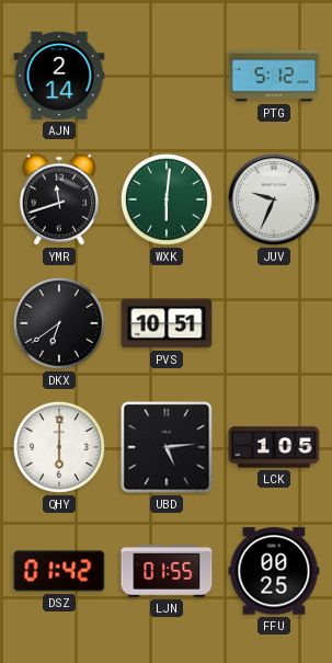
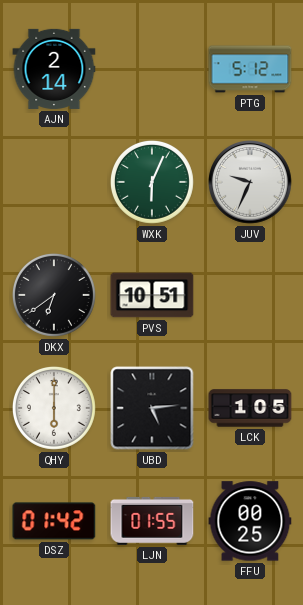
YMR: 11:42 -> none (59, 199)
WXK: 6:01 -> 6:04 (152, 182)
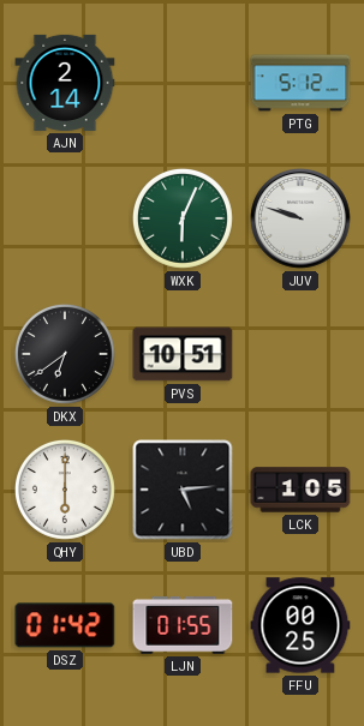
JUV: 9:34 -> 9:48 (300, 218)
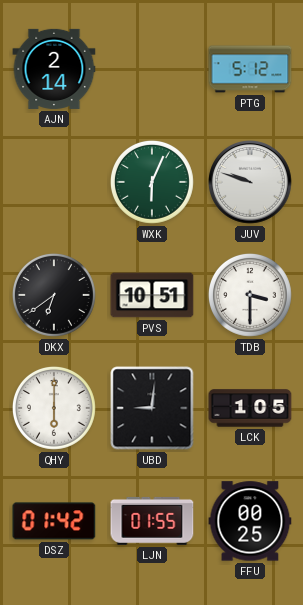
TDB: none -> 3:30 (250, 295)
UBD: 5:14 -> 9:01 (152, 408)
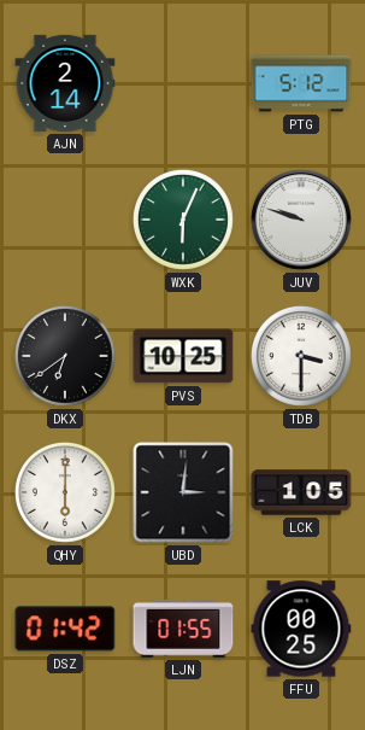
PVS: 10:51 -> 10:25 (183, 356)
UBD: 9:01 -> 3:01 (183, 492)
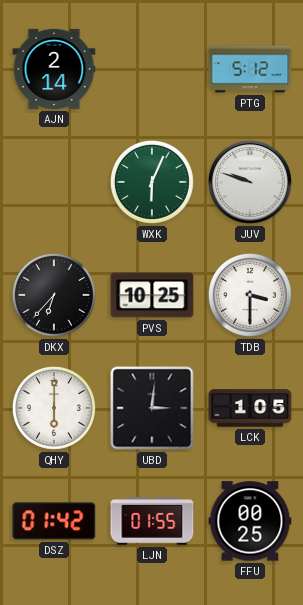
DKX: 6:39 -> 6:37 (54, 295)
